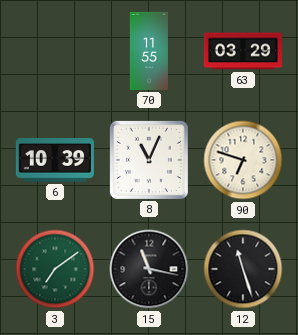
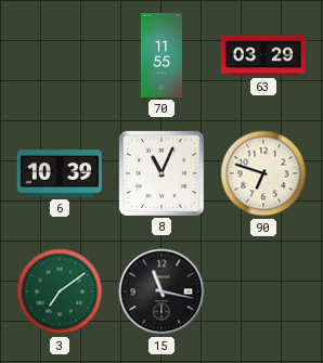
12: 11:27 -> none (243, 269)
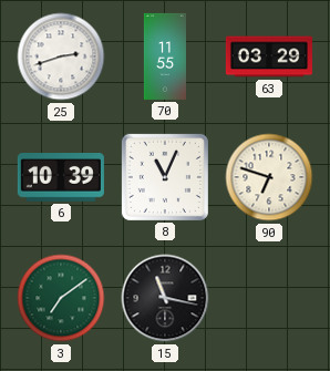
25: none -> 2:42 (61, 56)
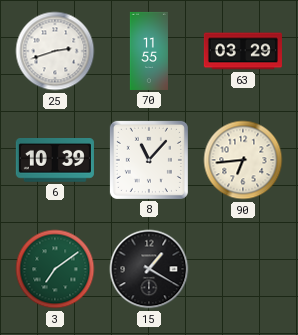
8: 11:04 -> 11:07 (149, 160)
90: 6:48 -> 6:44 (243, 160)
15: 11:17 -> 1:20 (149, 269)
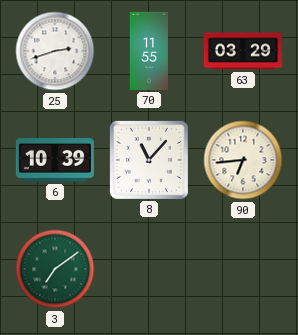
15: 1:20 -> none (149, 269)
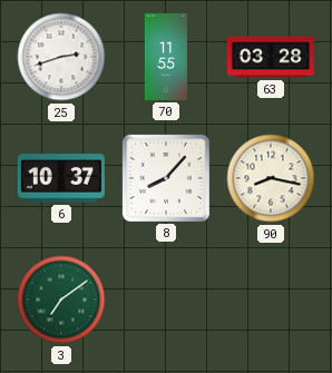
63: 03:29 -> 03:28 (271, 57)
6: 10:39 -> 10:37 (61, 178)
8: 11:07 -> 8:07 (166, 178)
90: 6:44 -> 8:17 (271, 178)
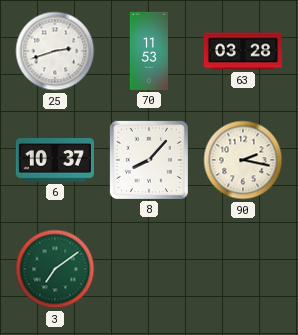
70: 11:55 -> 11:53 (149, 51)
90: 8:17 -> 2:17 (243, 160)
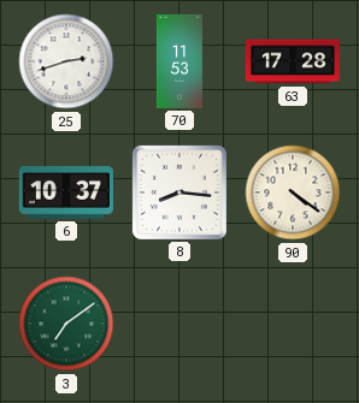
63: 03:28 -> 17:28 (293, 61)
8: 8:07 -> 8:16 (179, 192)
90: 2:17 -> 4:21 (293, 192)
